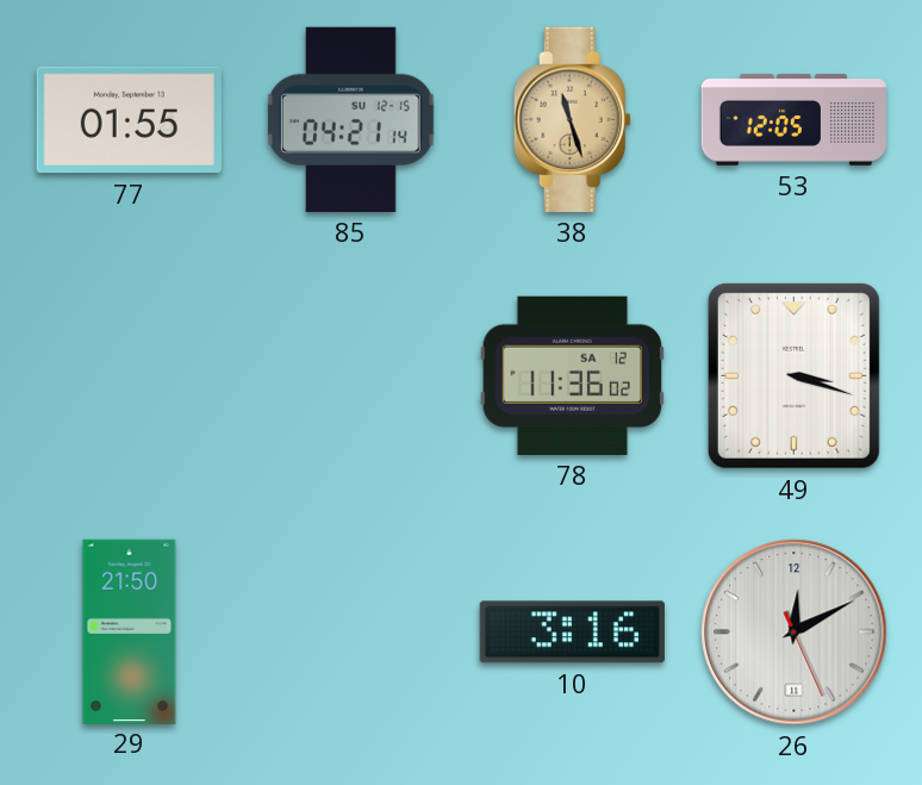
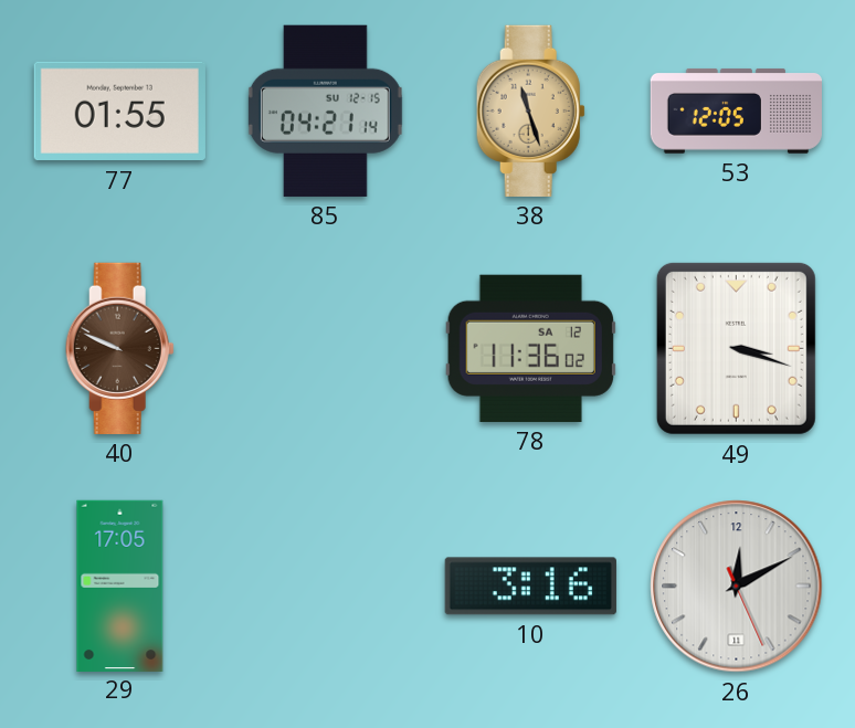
40: none -> 9:49 (119, 348)
29: 21:50 -> 17:05 (120, 585)
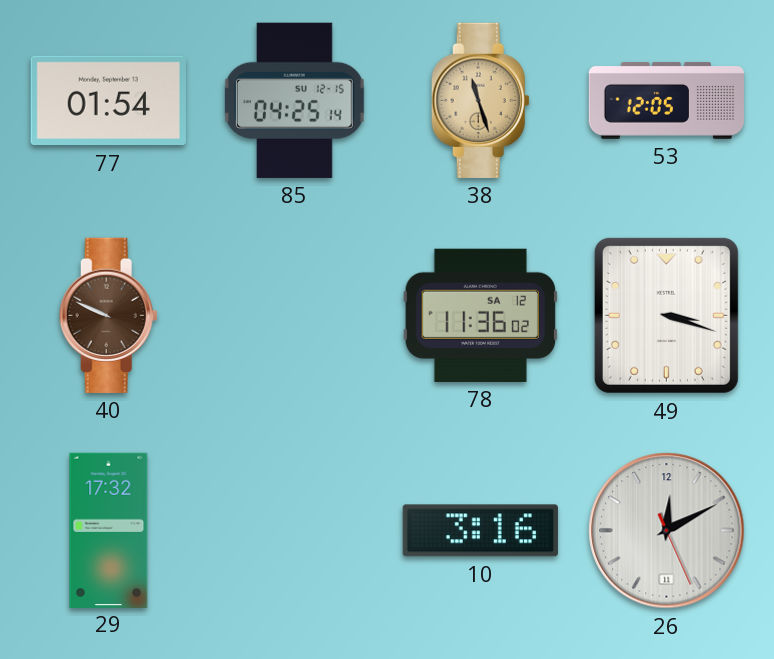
77: 01:55 -> 01:54 (108, 101)
85: 04:21 -> 04:25 (294, 100)
29: 17:05 -> 17:32 (109, 530)
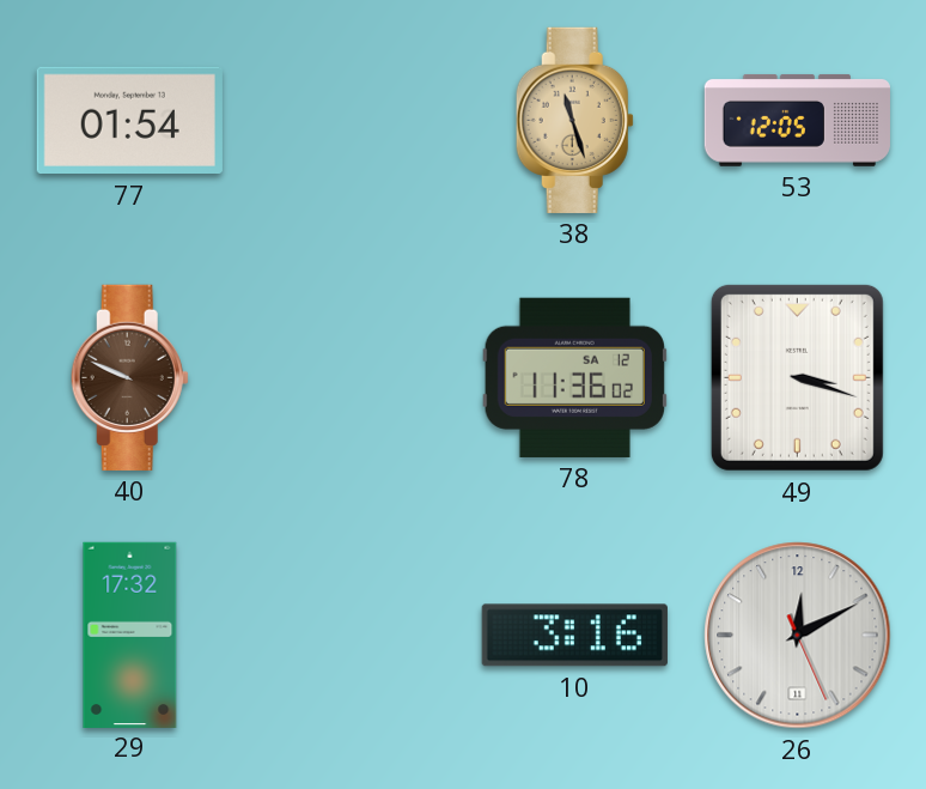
85: 04:25 -> none (294, 100)
